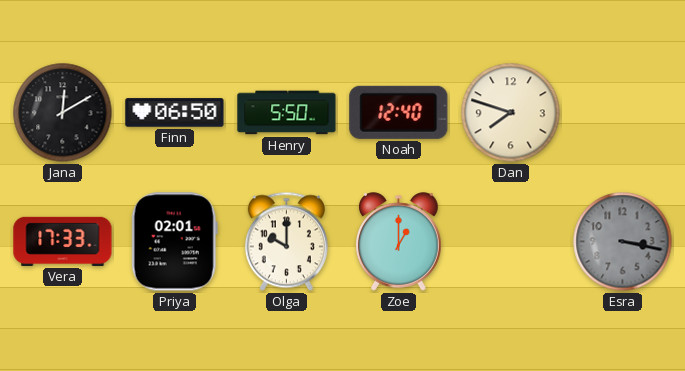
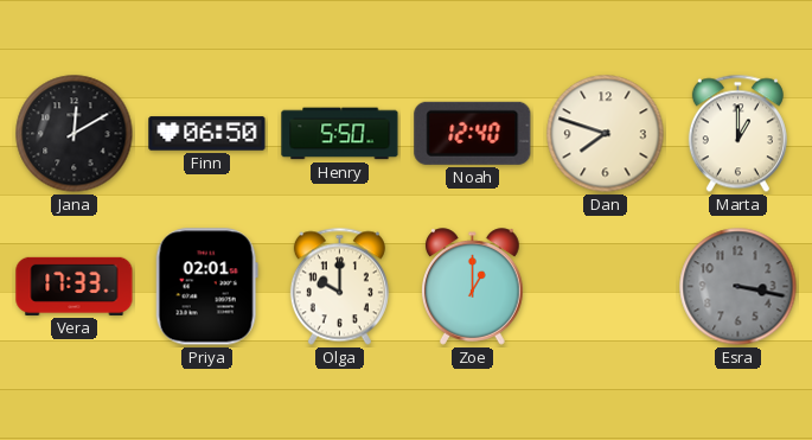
Marta: none -> 1:00 (737, 134)
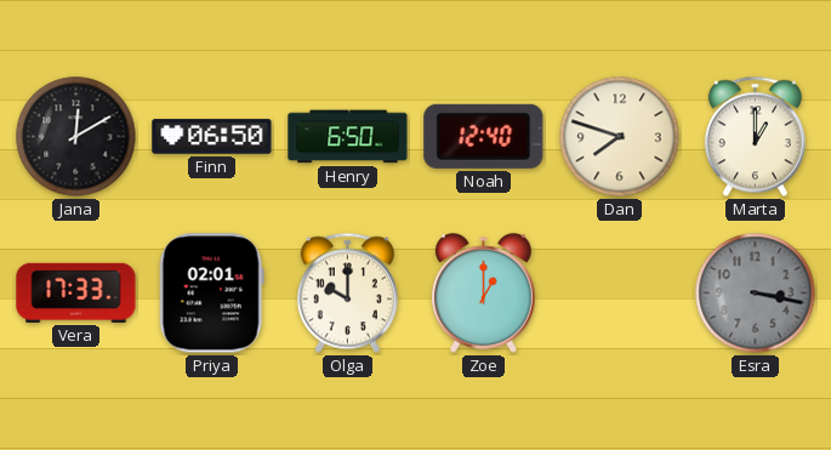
Henry: 5:50 -> 6:50 (348, 137)
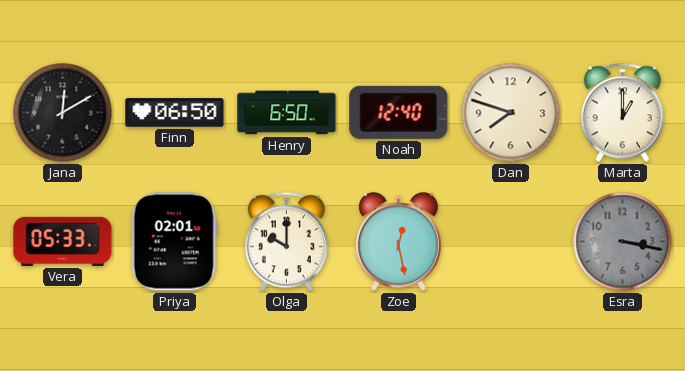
Vera: 17:33 -> 05:33 (63, 241)
Zoe: 1:00 -> 12:28 (399, 242)
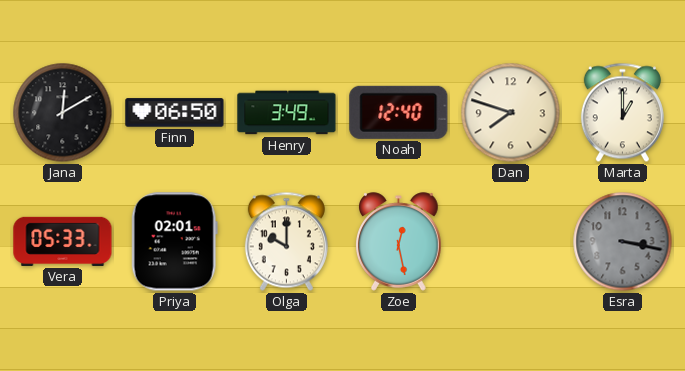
Henry: 6:50 -> 3:49 (287, 113)
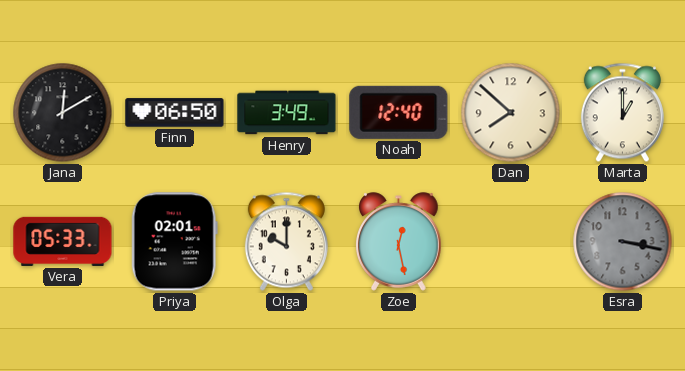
Dan: 7:48 -> 7:52 (511, 113)
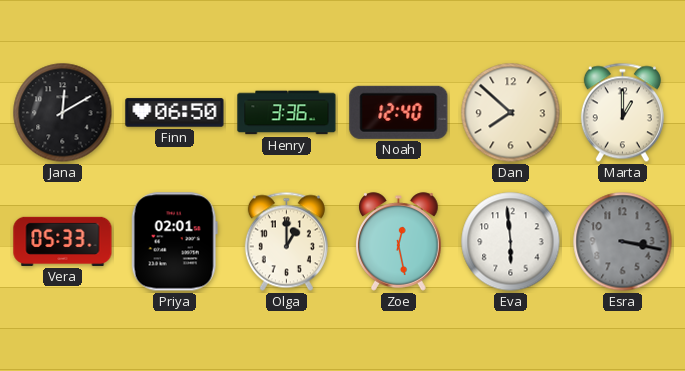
Henry: 3:49 -> 3:36 (287, 113)
Olga: 10:00 -> 1:00 (286, 242)
Eva: none -> 5:59 (511, 242)
